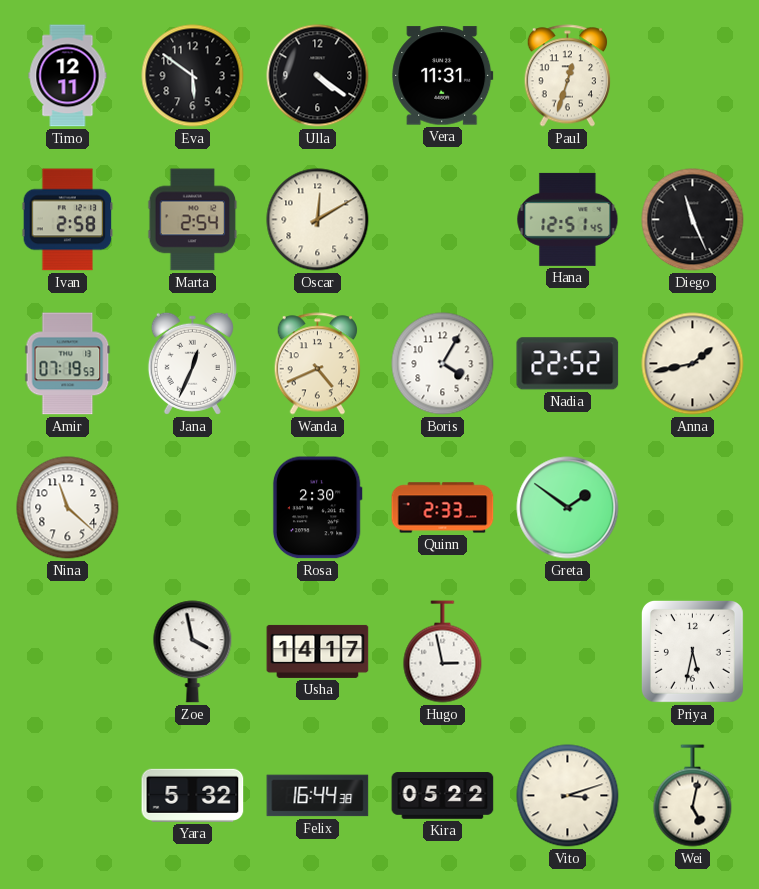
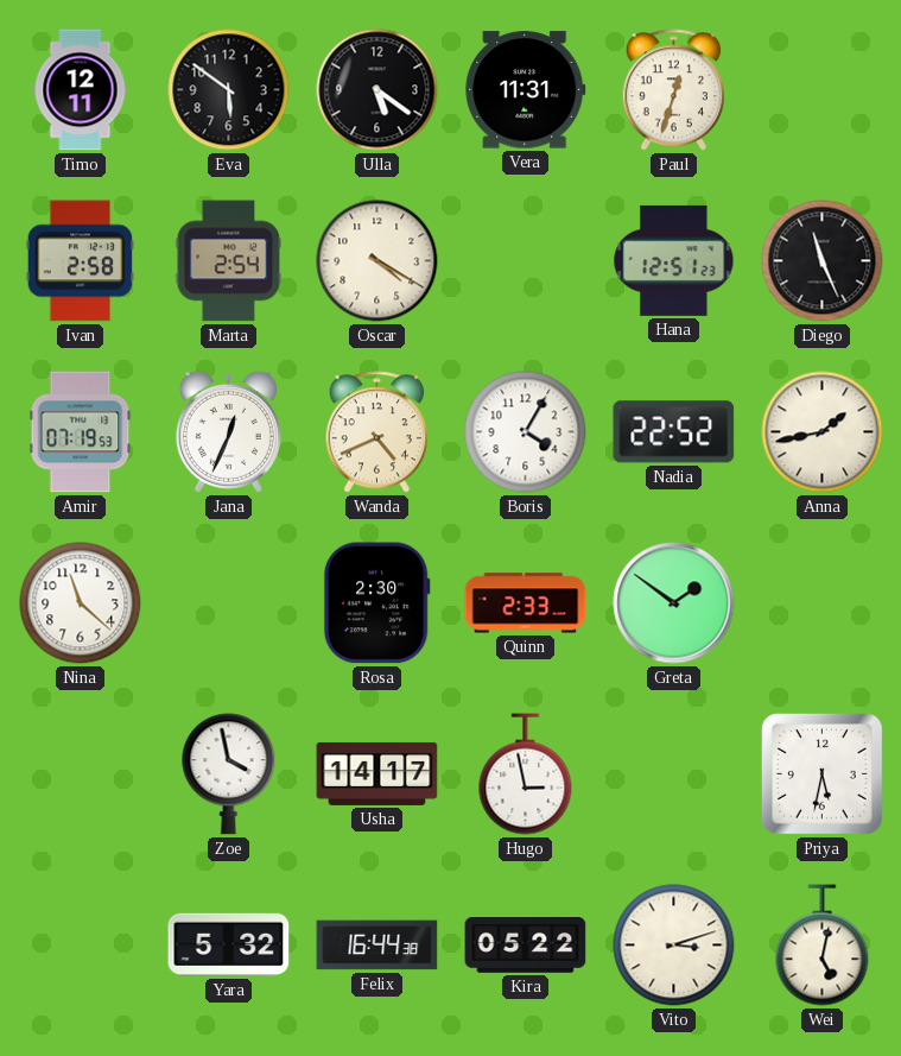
Ulla: 4:21 -> 5:21 (377, 90)
Oscar: 12:10 -> 4:20 (377, 261)
Hana: 12:51:45 -> 12:51:23 (674, 260)
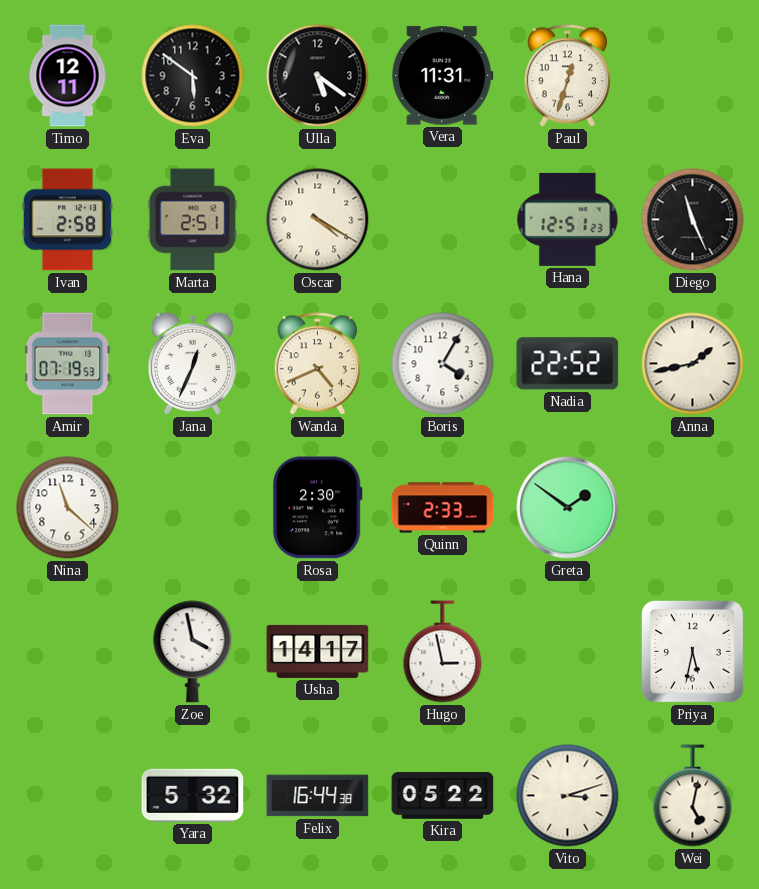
Marta: 2:54 -> 2:51 (193, 220)
